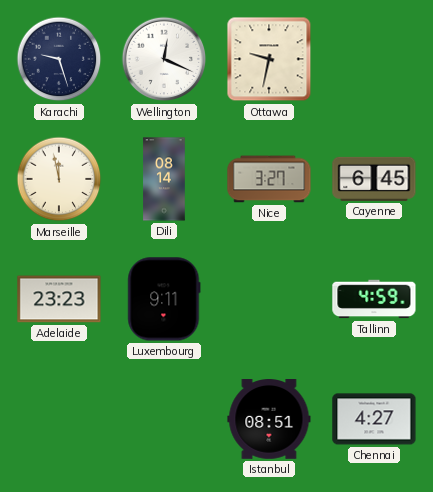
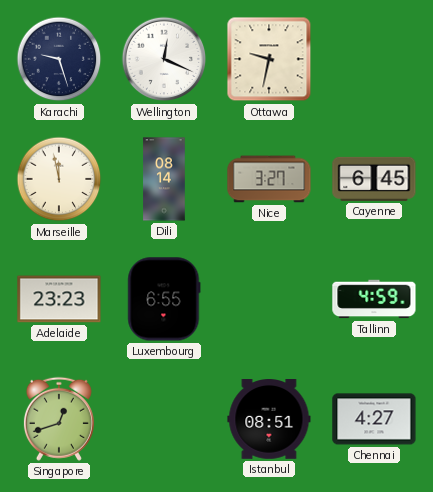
Luxembourg: 9:11 -> 6:55 (164, 299)
Singapore: none -> 12:42 (59, 419)
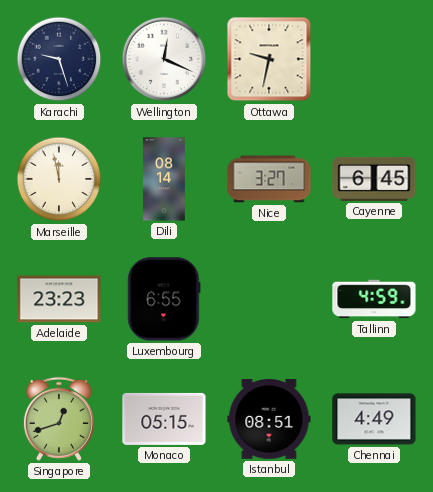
Monaco: none -> 05:15 (164, 419)
Chennai: 4:27 -> 4:49 (374, 419)
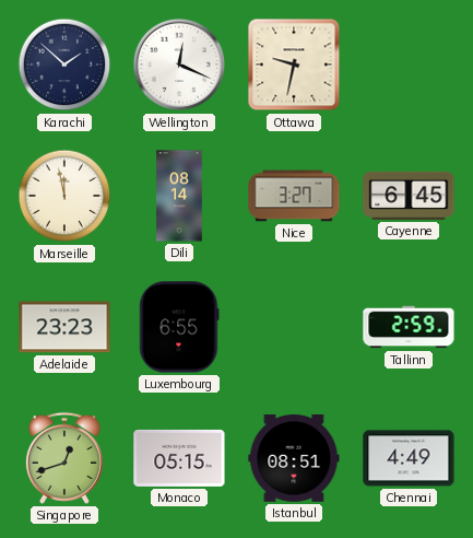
Karachi: 9:27 -> 1:52 (64, 65)
Tallinn: 4:59 -> 2:59 (409, 327)
